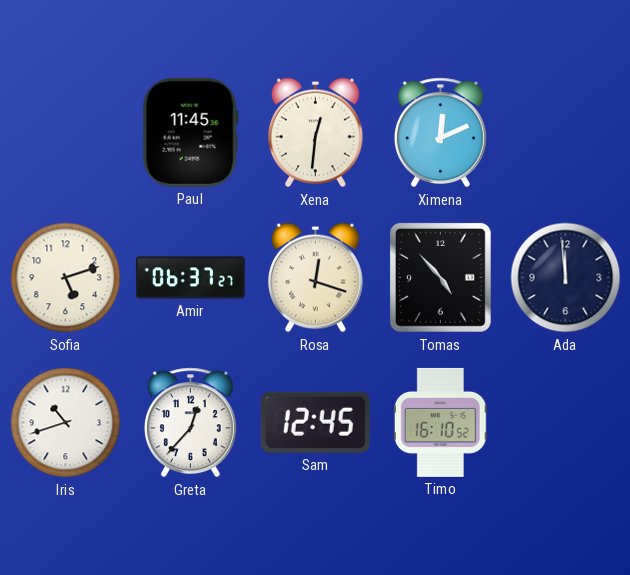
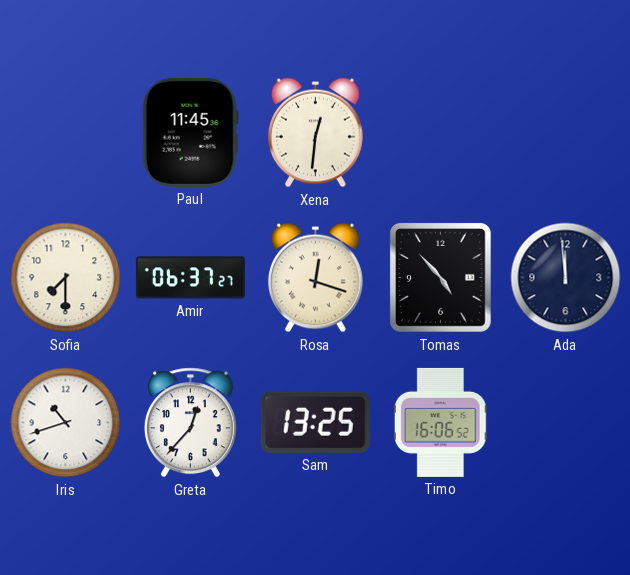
Ximena: 12:11 -> none (440, 133)
Sofia: 5:12 -> 7:30 (66, 278)
Sam: 12:45 -> 13:25 (315, 422)
Timo: 16:10 -> 16:06 (440, 422)
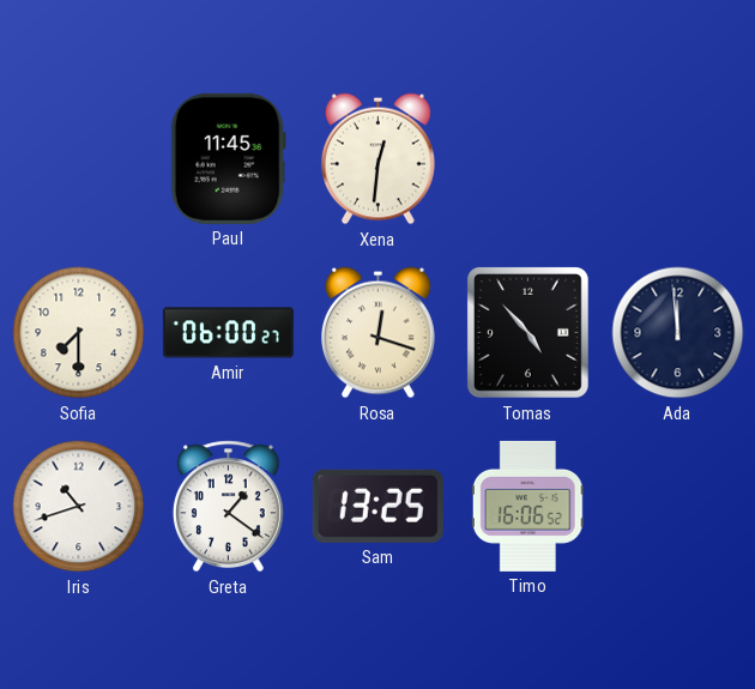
Amir: 06:37 -> 06:00 (228, 333)
Greta: 12:37 -> 1:21 (228, 507)
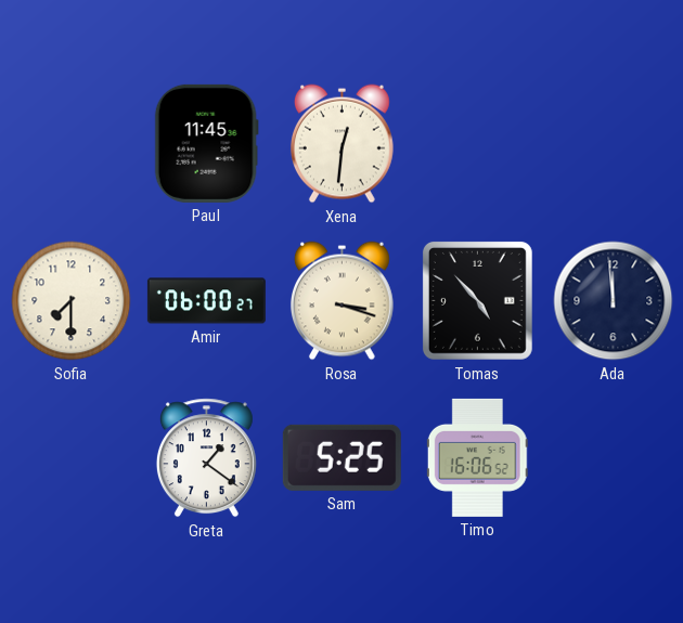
Rosa: 12:18 -> 3:18 (341, 301)
Iris: 10:42 -> none (79, 507)
Sam: 13:25 -> 5:25 (341, 457)
